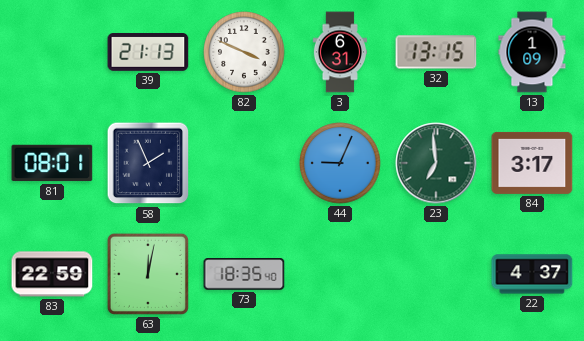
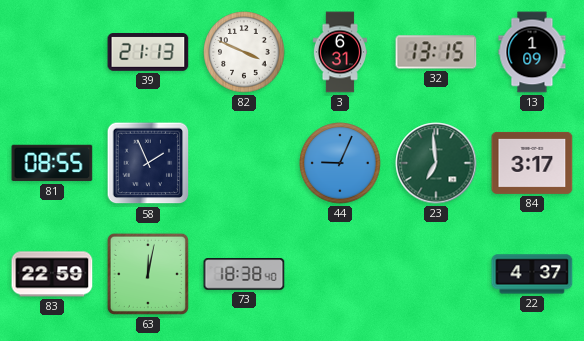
81: 08:01 -> 08:55 (52, 163)
73: 18:35 -> 18:38 (244, 274)
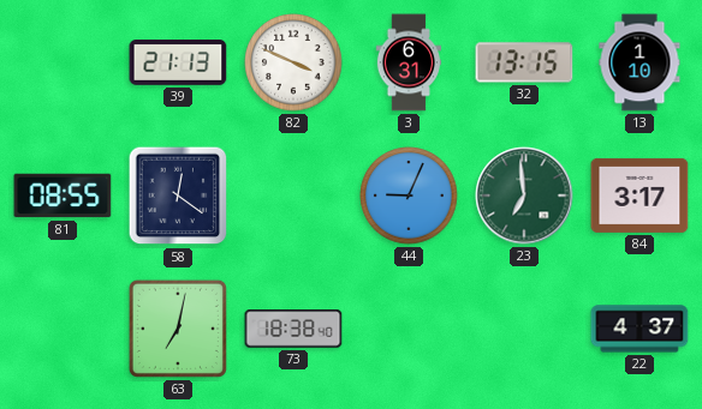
13: 1:09 -> 1:10 (639, 62)
58: 1:56 -> 12:21 (178, 196)
83: 22:59 -> none (52, 274)
63: 12:02 -> 7:02 (178, 329)
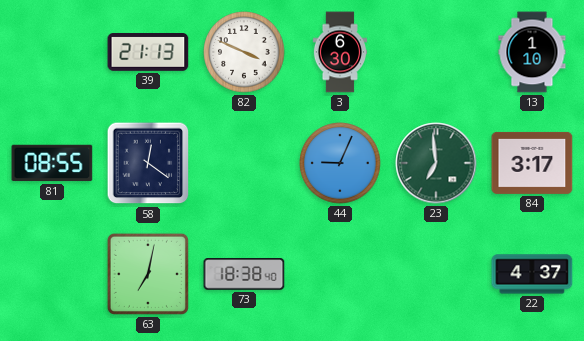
3: 6:31 -> 6:30 (339, 52)
32: 13:15 -> none (524, 62)
